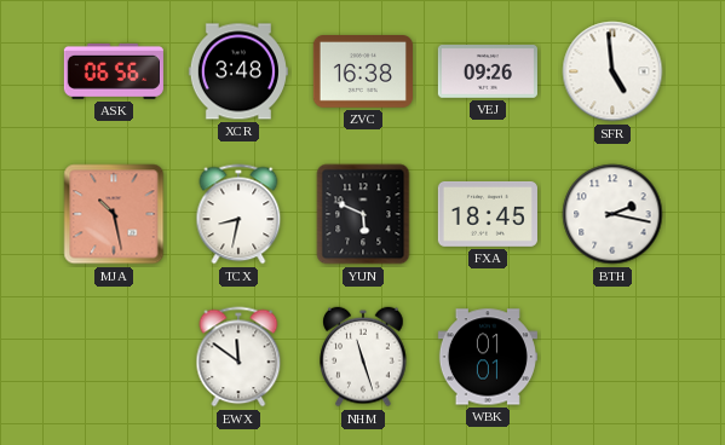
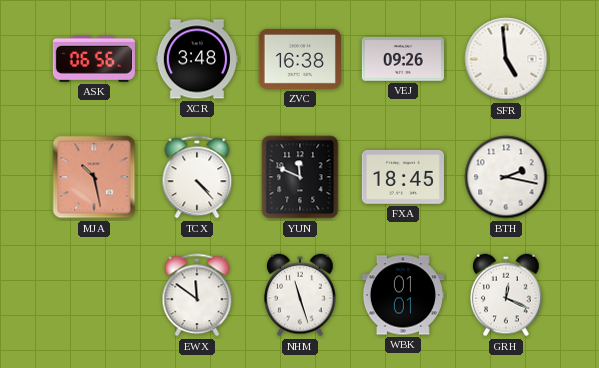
TCX: 8:32 -> 4:23 (197, 177)
YUN: 5:49 -> 11:49 (300, 177)
GRH: none -> 12:19 (506, 295)
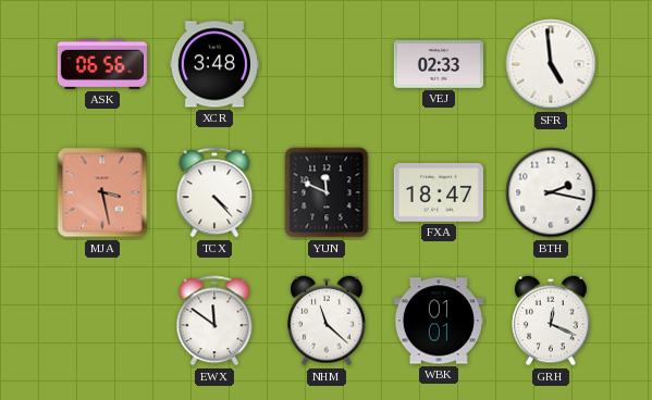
ZVC: 16:38 -> none (300, 60)
VEJ: 09:26 -> 02:33 (439, 65)
MJA: 10:28 -> 3:28 (102, 192)
FXA: 18:45 -> 18:47 (439, 192)
NHM: 11:27 -> 11:22 (327, 321)
